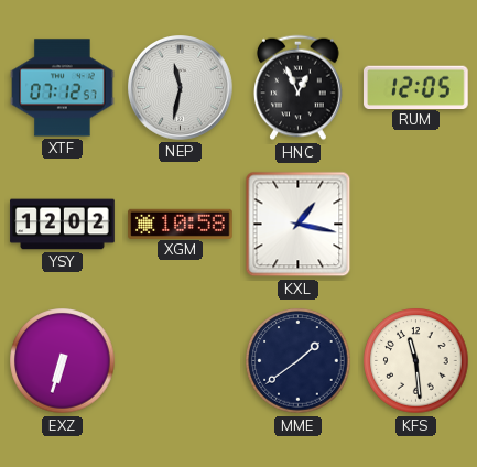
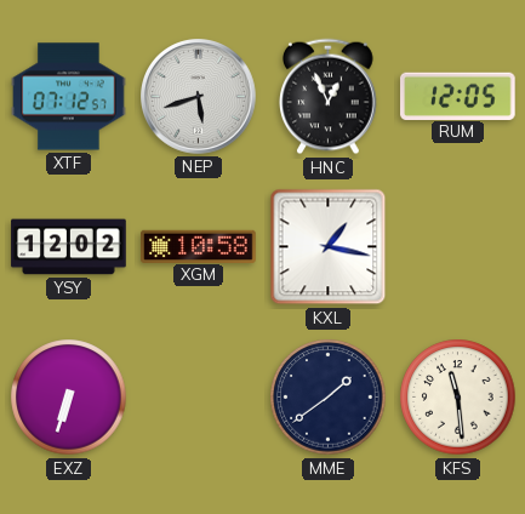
NEP: 11:32 -> 5:42 (199, 97)
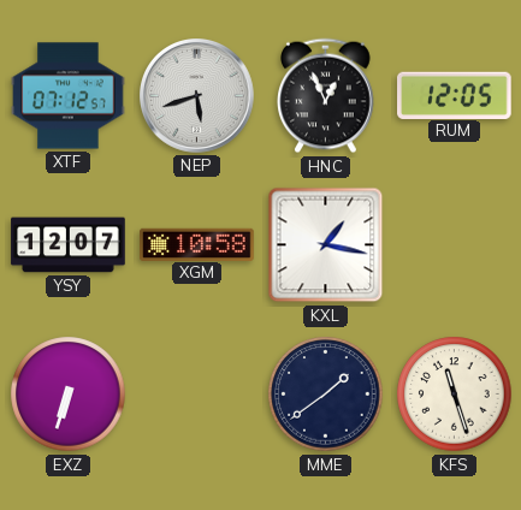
YSY: 12:02 -> 12:07 (69, 245)
KFS: 11:29 -> 11:27 (455, 395)
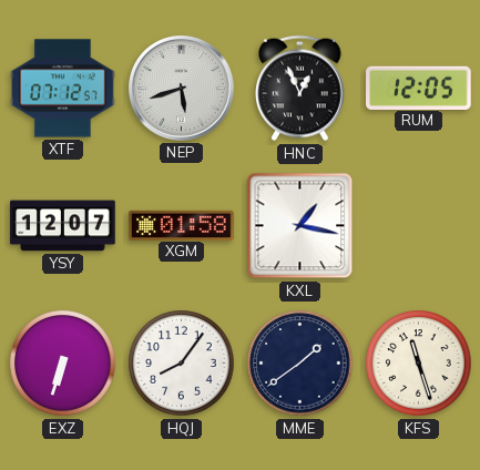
XGM: 10:58 -> 01:58 (182, 225)
HQJ: none -> 8:06 (182, 364)
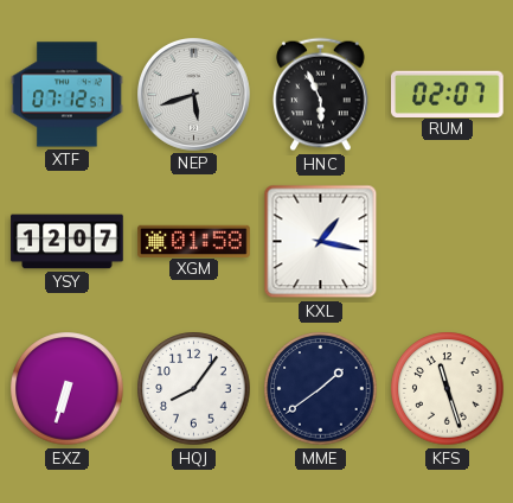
HNC: 12:56 -> 5:56 (321, 95)
RUM: 12:05 -> 02:07 (448, 94)
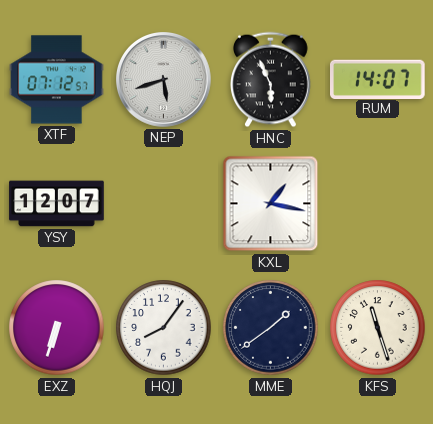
RUM: 02:07 -> 14:07 (378, 79)
XGM: 01:58 -> none (194, 241)
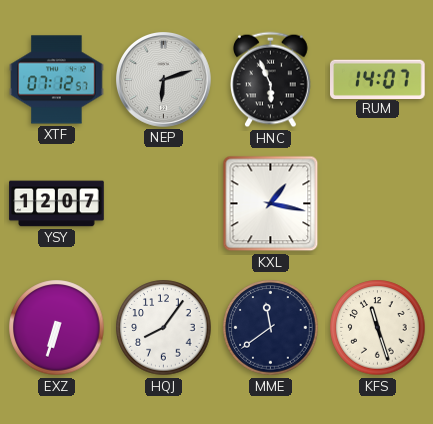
NEP: 5:42 -> 6:12 (164, 80)
MME: 1:39 -> 11:39 (271, 328)
